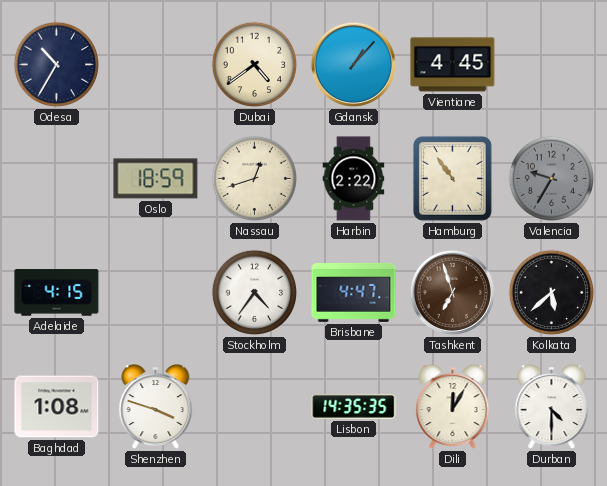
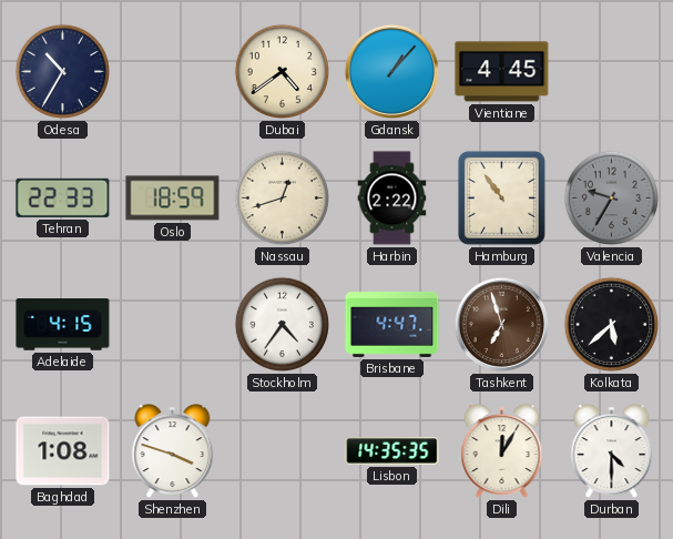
Tehran: none -> 22:33 (63, 197)
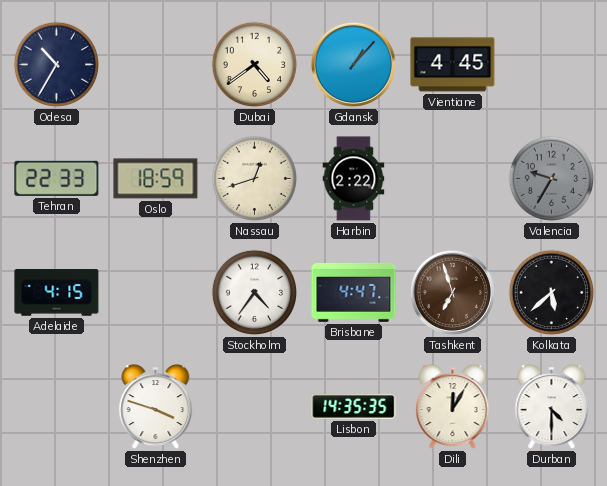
Hamburg: 10:54 -> none (501, 197)
Baghdad: 1:08 -> none (63, 451)
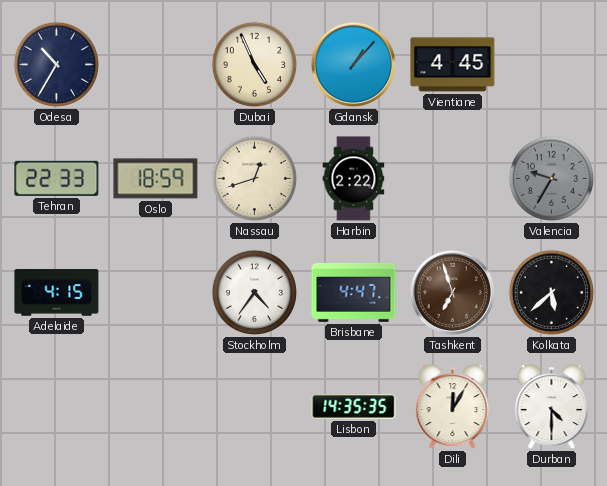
Dubai: 4:39 -> 4:56 (255, 65)
Shenzhen: 3:48 -> none (156, 407)
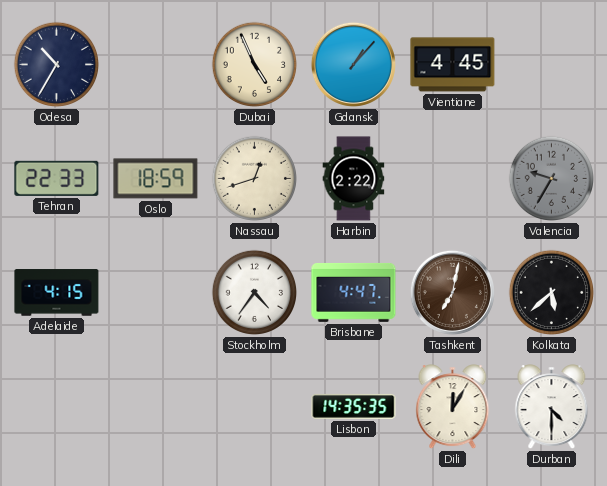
Tashkent: 6:57 -> 7:02 (452, 292)
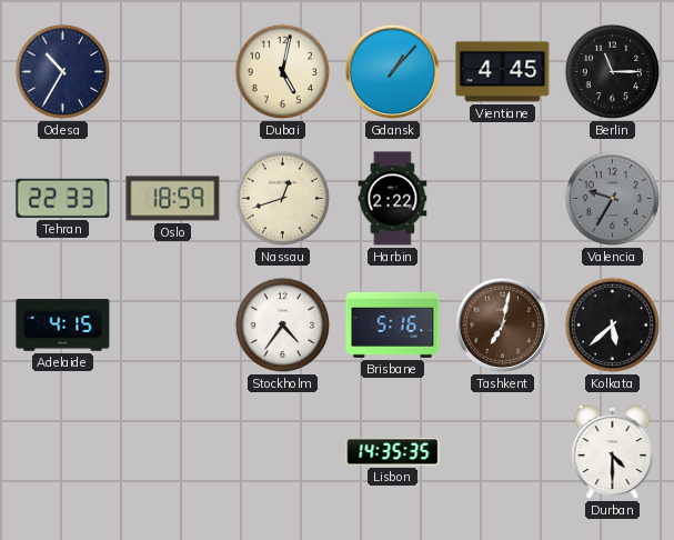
Dubai: 4:56 -> 5:02 (283, 72)
Berlin: none -> 11:15 (613, 72)
Brisbane: 4:47 -> 5:16 (393, 324)
Dili: 12:05 -> none (453, 407)
